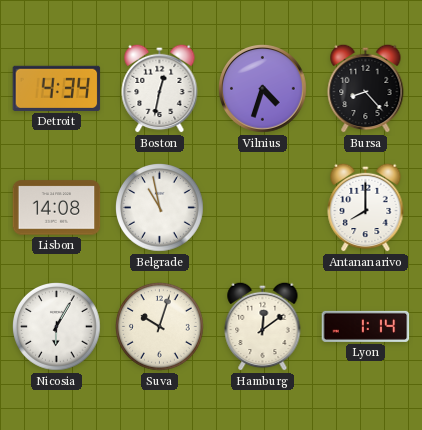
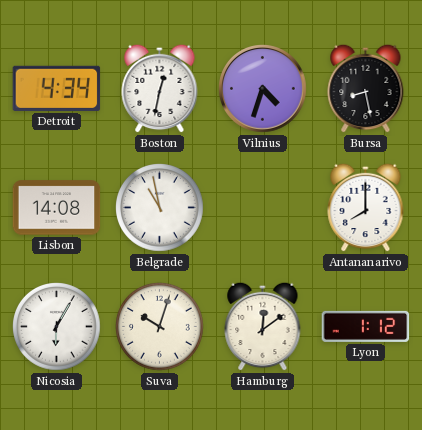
Bursa: 8:23 -> 8:28 (366, 88)
Lyon: 1:14 -> 1:12 (366, 326)
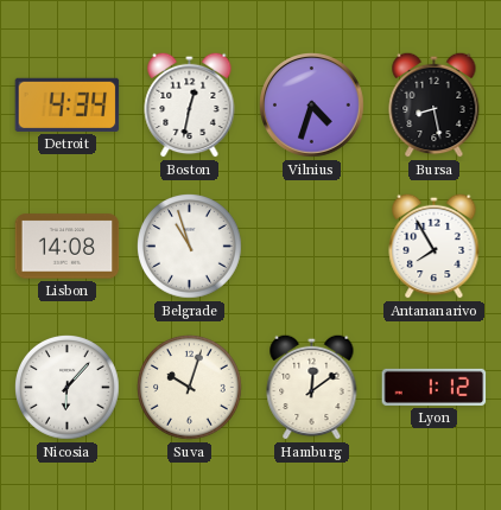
Belgrade: 10:58 -> 10:57 (190, 247)
Antananarivo: 8:00 -> 7:55 (435, 246)
Nicosia: 6:05 -> 6:07 (68, 388)
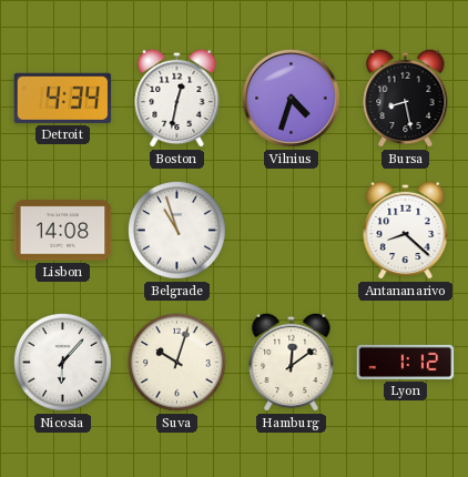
Antananarivo: 7:55 -> 8:22 (406, 230)
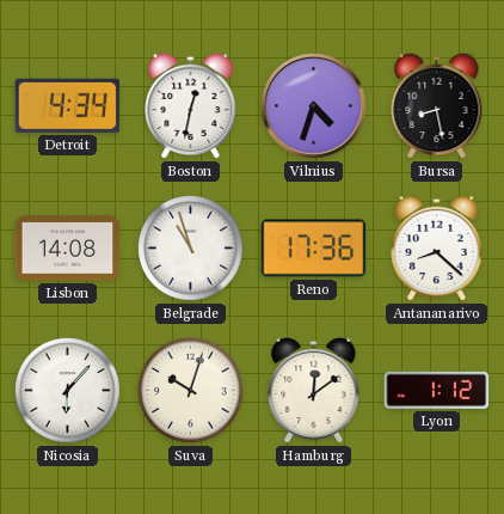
Reno: none -> 17:36 (314, 249)
